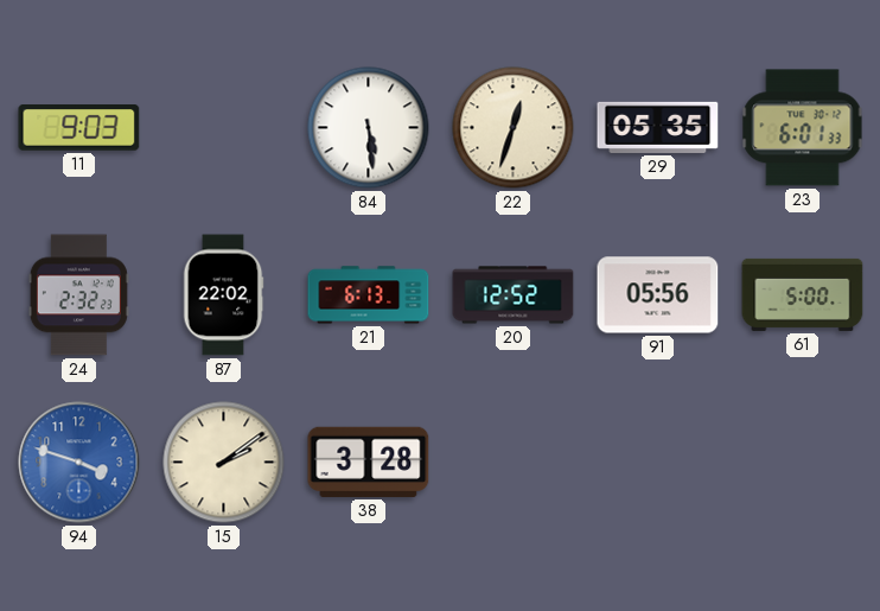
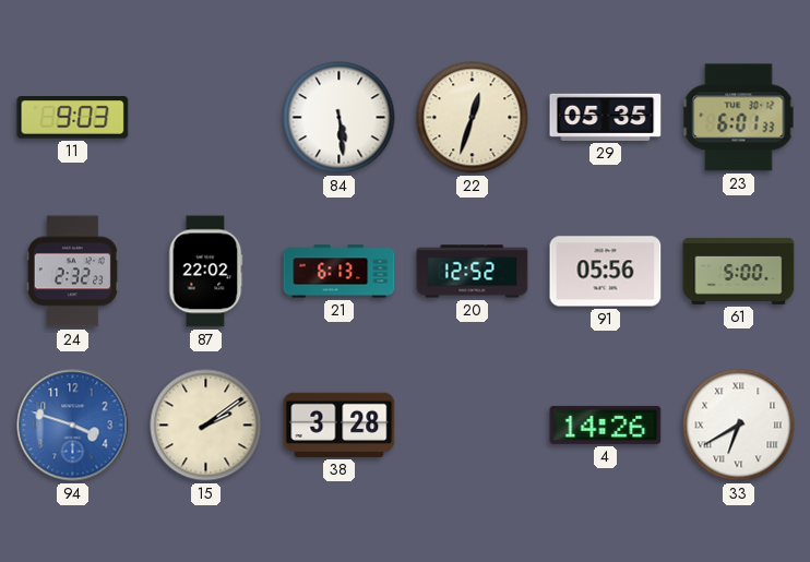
4: none -> 14:26 (606, 425)
33: none -> 6:40 (739, 426)
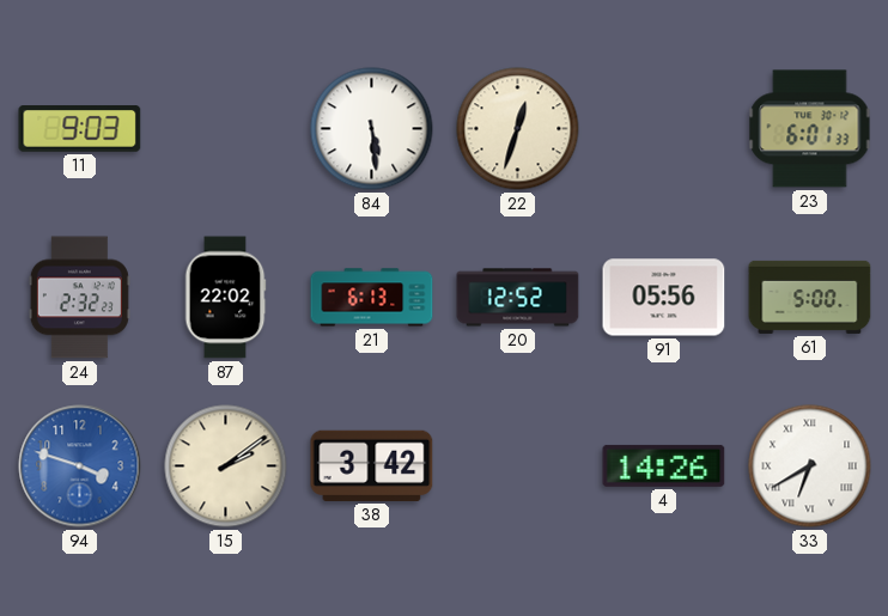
29: 05:35 -> none (606, 117)
38: 3:28 -> 3:42 (372, 465)
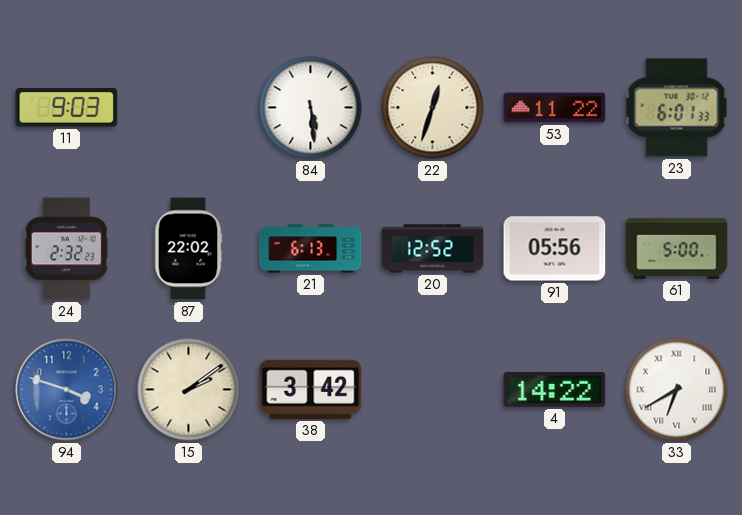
53: none -> 11:22 (555, 108)
4: 14:26 -> 14:22 (555, 389)
